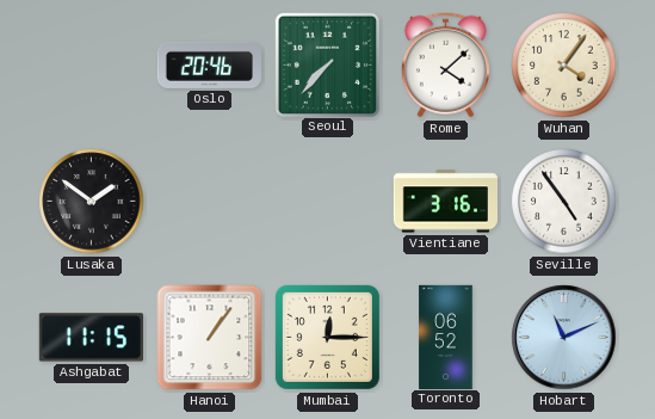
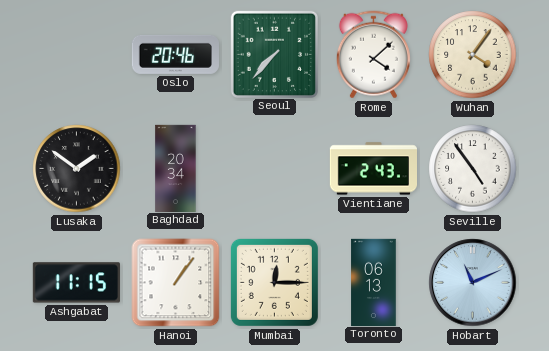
Baghdad: none -> 20:34 (176, 168)
Vientiane: 3:16 -> 2:43 (373, 169)
Toronto: 06:52 -> 06:13 (374, 282)
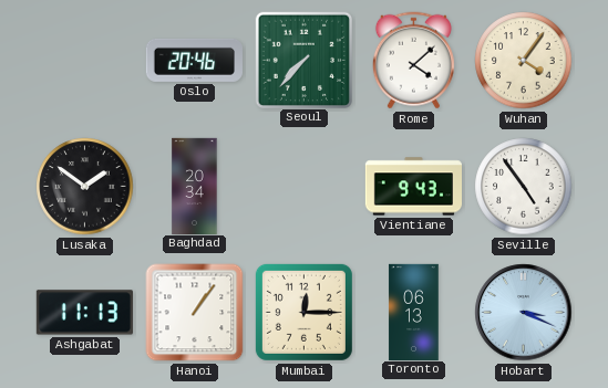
Vientiane: 2:43 -> 9:43 (413, 187)
Ashgabat: 11:15 -> 11:13 (84, 313)
Hobart: 11:11 -> 3:19 (524, 313)
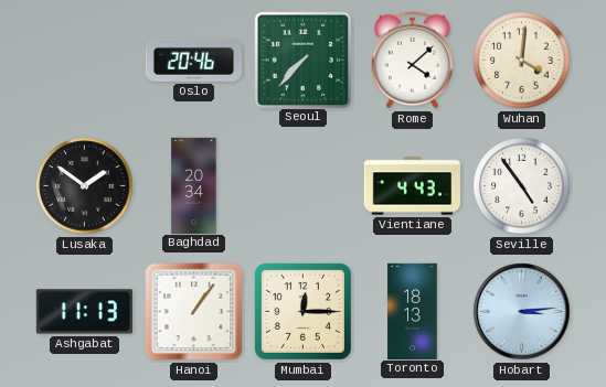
Wuhan: 4:06 -> 4:01 (522, 61)
Vientiane: 9:43 -> 4:43 (412, 186)
Toronto: 06:13 -> 18:13 (413, 311)
Hobart: 3:19 -> 3:14 (522, 312)
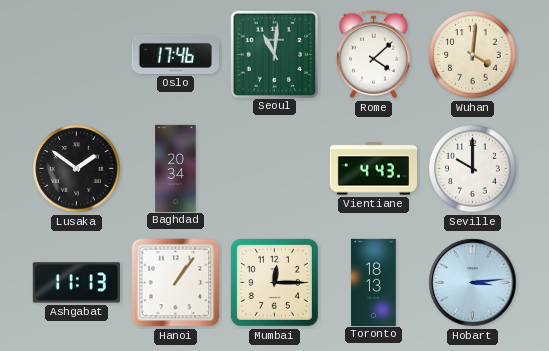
Oslo: 20:46 -> 17:46 (175, 54)
Seoul: 7:37 -> 11:01 (274, 54)
Seville: 4:54 -> 10:00 (473, 169)
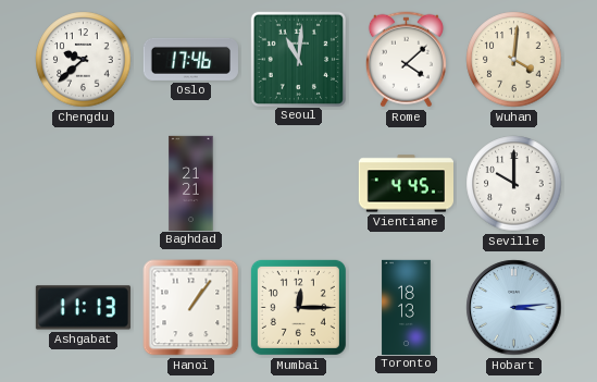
Chengdu: none -> 9:38 (84, 60)
Lusaka: 1:51 -> none (77, 169)
Baghdad: 20:34 -> 21:21 (191, 183)
Vientiane: 4:43 -> 4:45 (406, 184)
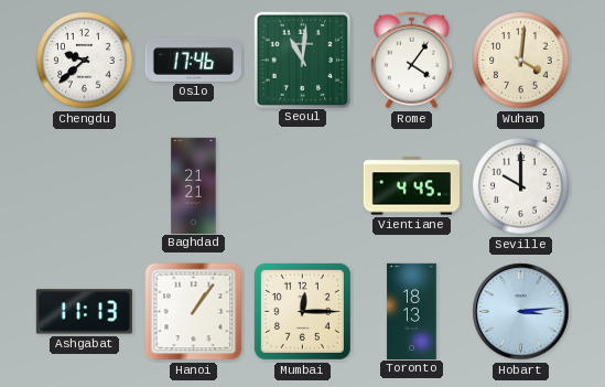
Rome: 4:08 -> 4:06 (411, 61)
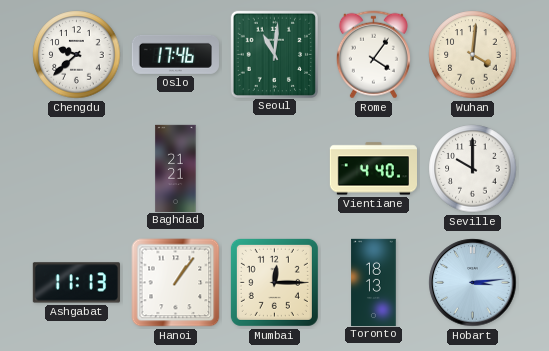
Vientiane: 4:45 -> 4:40 (373, 169)
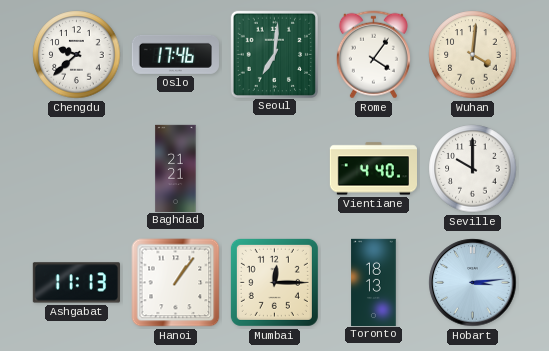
Seoul: 11:01 -> 7:01 (274, 54)
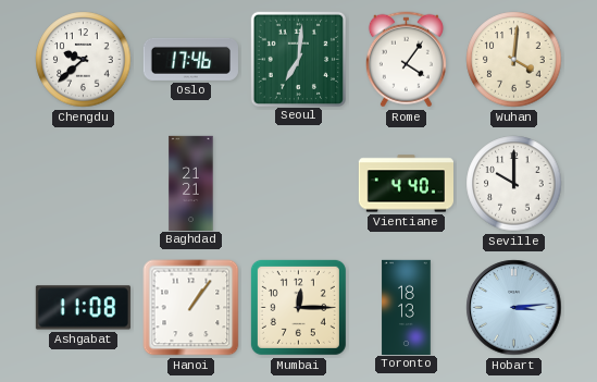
Ashgabat: 11:13 -> 11:08 (83, 308)
